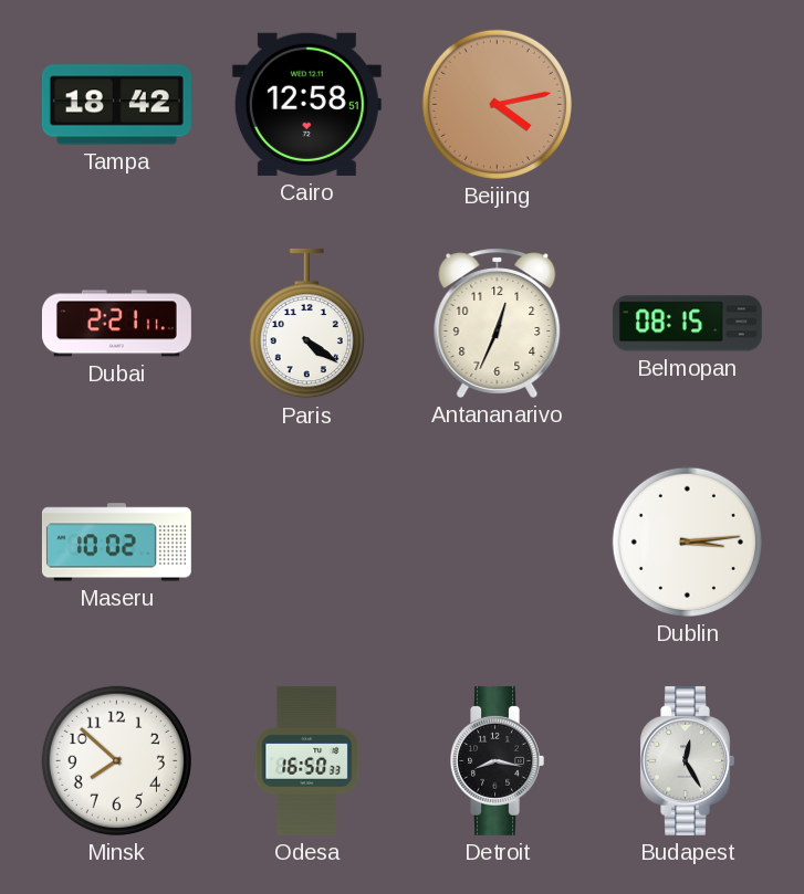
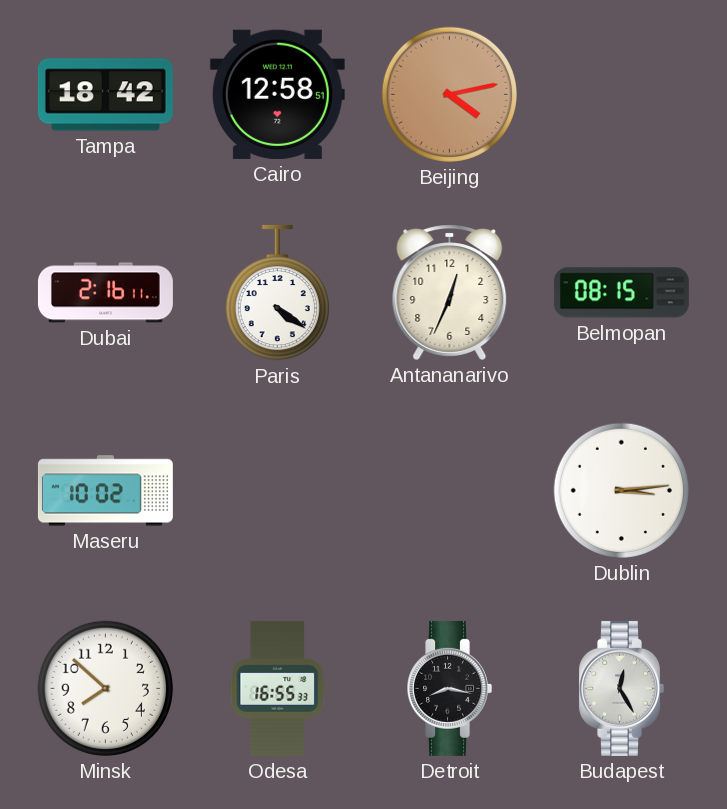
Dubai: 2:21 -> 2:16 (105, 293)
Odesa: 16:50 -> 16:55 (278, 688)
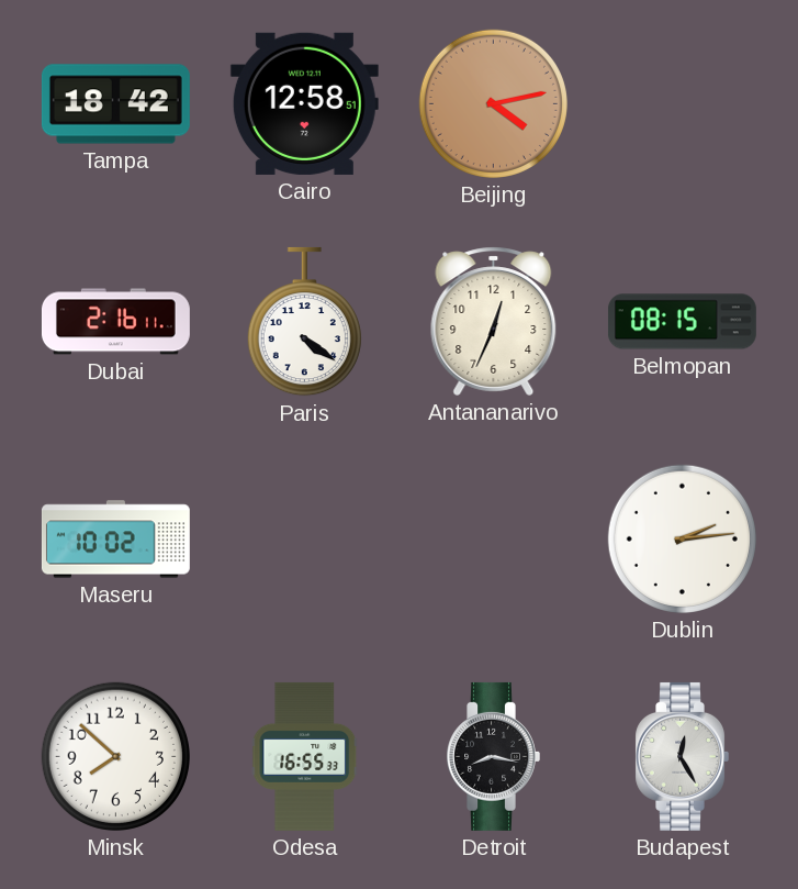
Dublin: 3:14 -> 2:14 (682, 538)
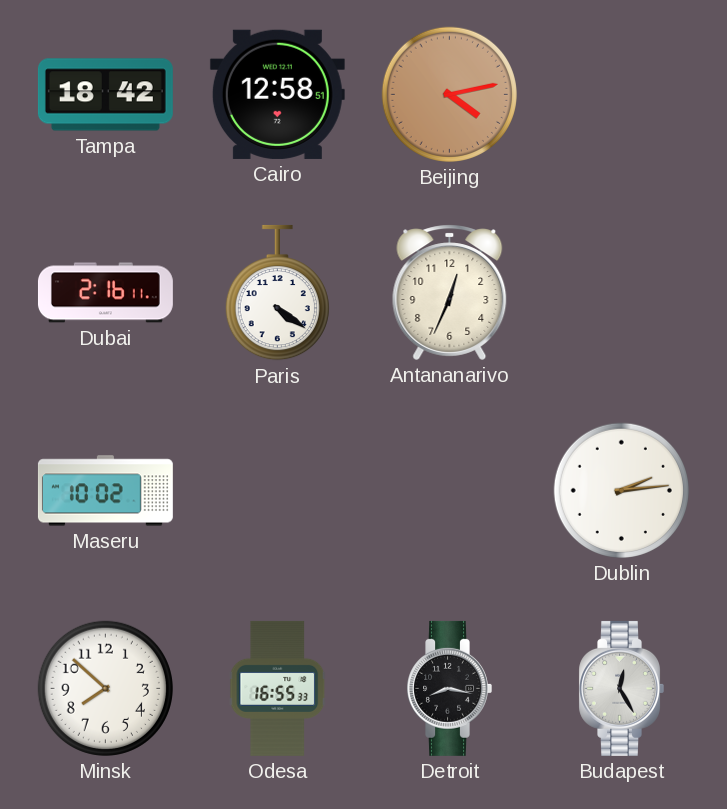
Belmopan: 08:15 -> none (682, 322)
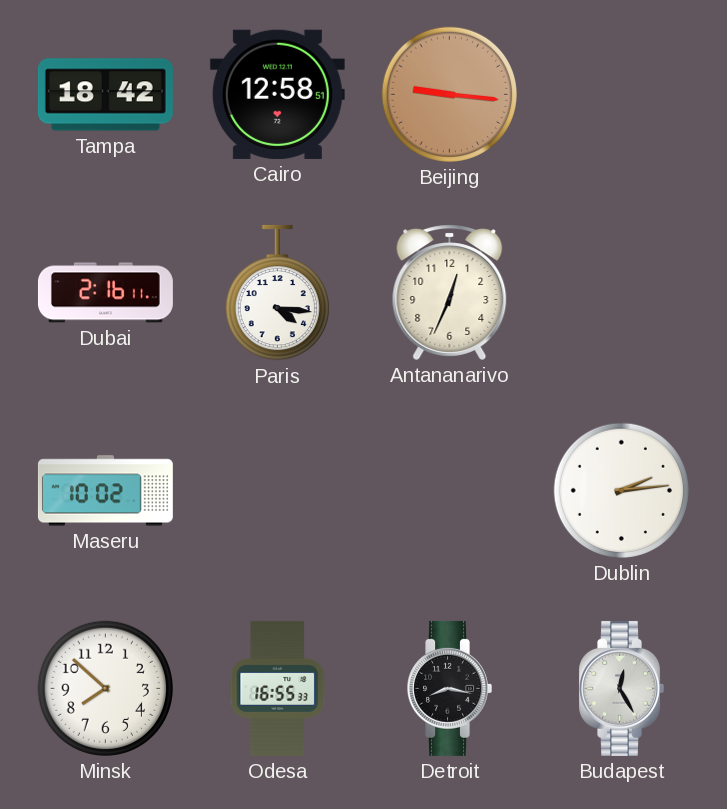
Beijing: 4:13 -> 9:16 (449, 94)
Paris: 4:21 -> 4:16 (277, 293)
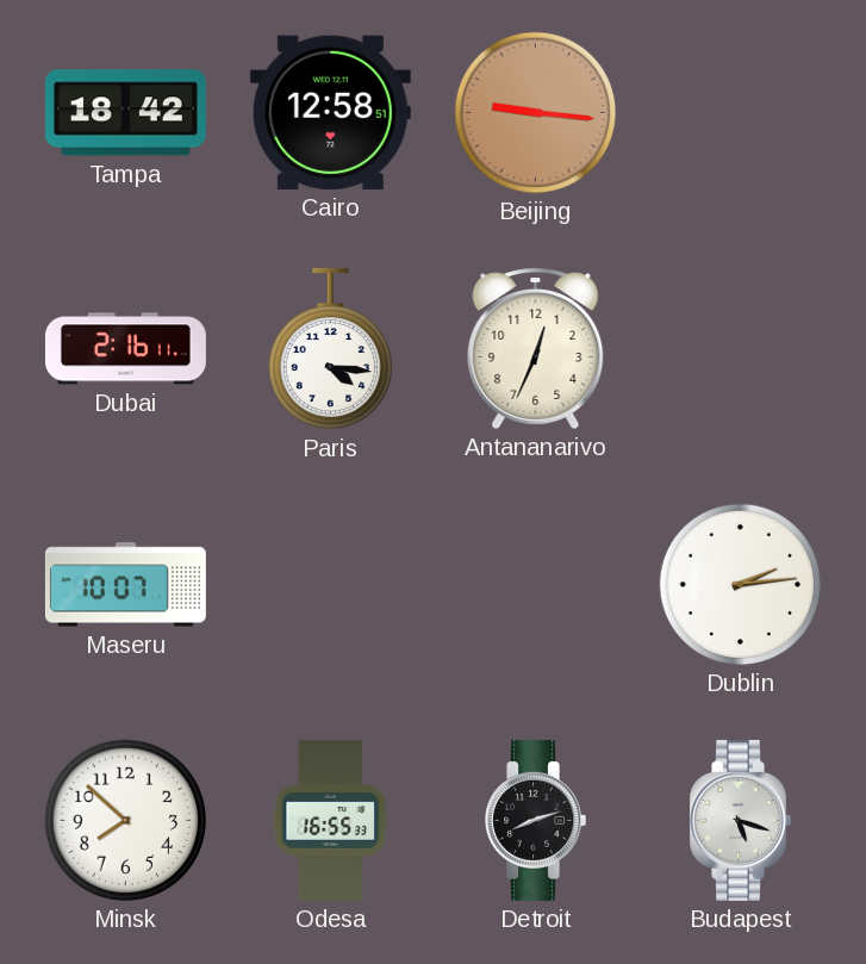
Maseru: 10:02 -> 10:07 (125, 585)
Detroit: 8:17 -> 8:12 (535, 820)
Budapest: 12:25 -> 5:18 (740, 820)
